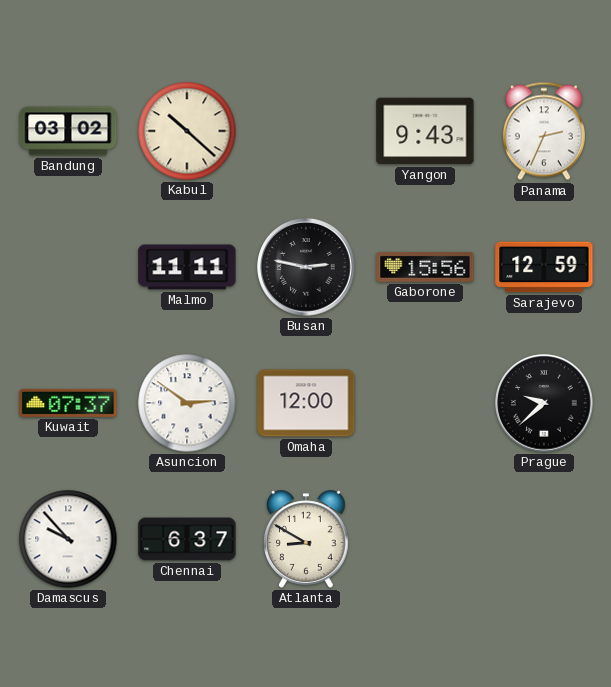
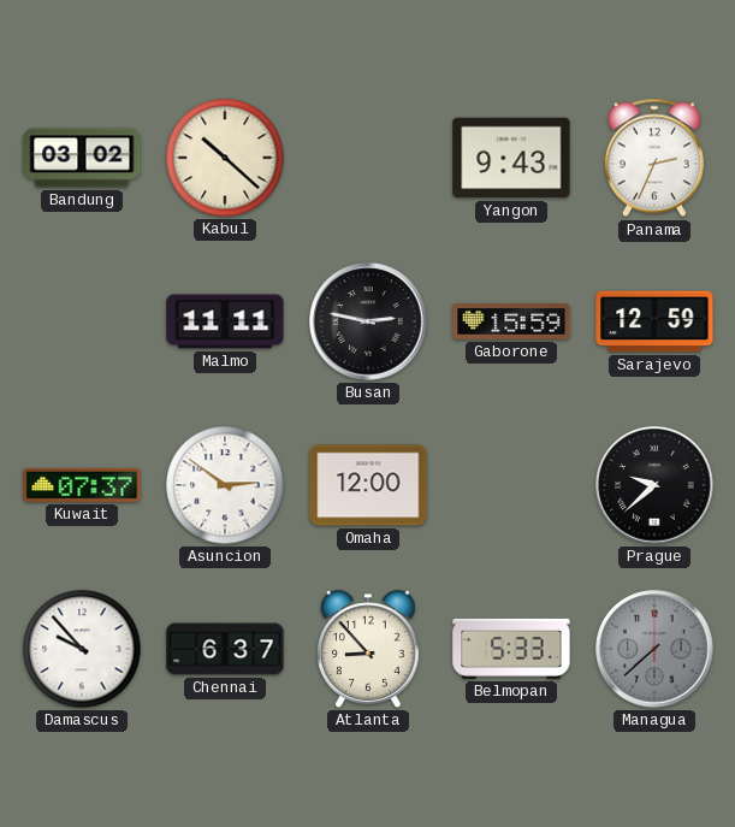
Gaborone: 15:56 -> 15:59 (511, 323)
Atlanta: 8:50 -> 8:53 (368, 649)
Belmopan: none -> 5:33 (511, 649)
Managua: none -> 7:38 (654, 649)
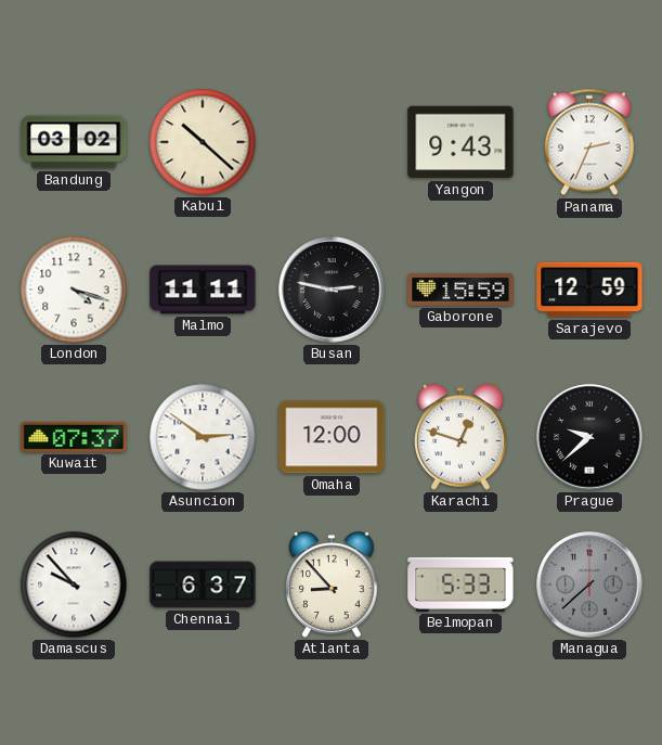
London: none -> 4:18 (74, 290)
Karachi: none -> 12:48 (460, 437)
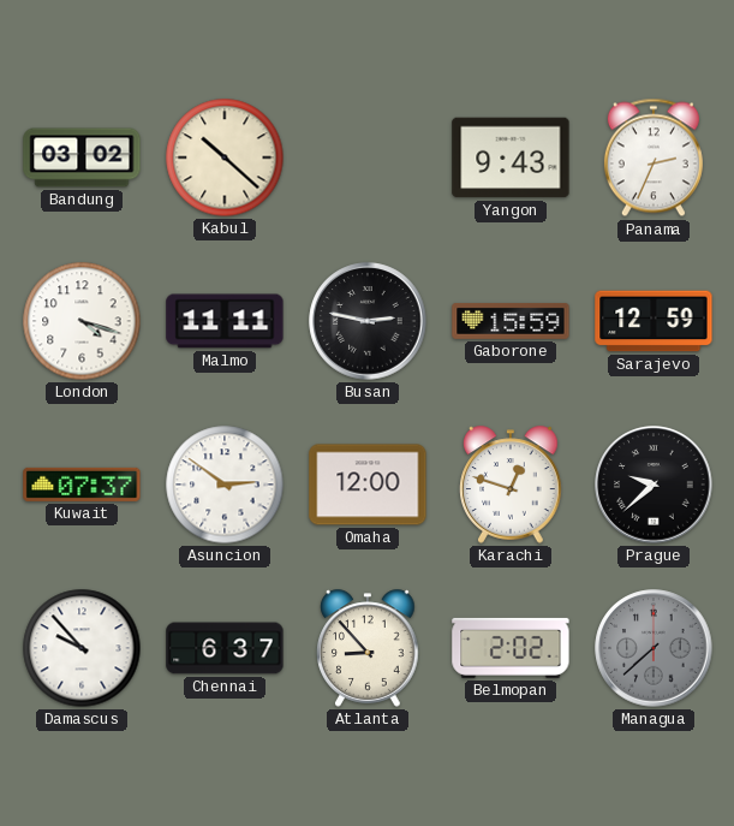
Belmopan: 5:33 -> 2:02 (511, 648)
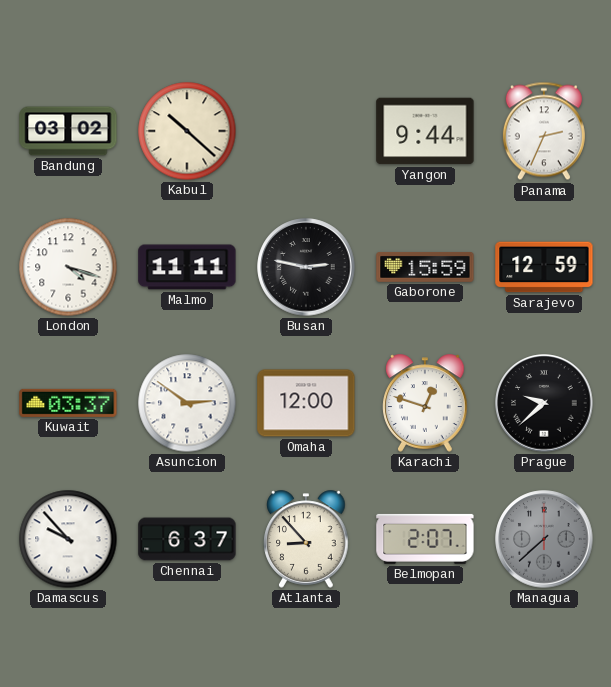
Yangon: 9:43 -> 9:44 (425, 131)
Kuwait: 07:37 -> 03:37 (68, 403)
Belmopan: 2:02 -> 2:07 (425, 539)
